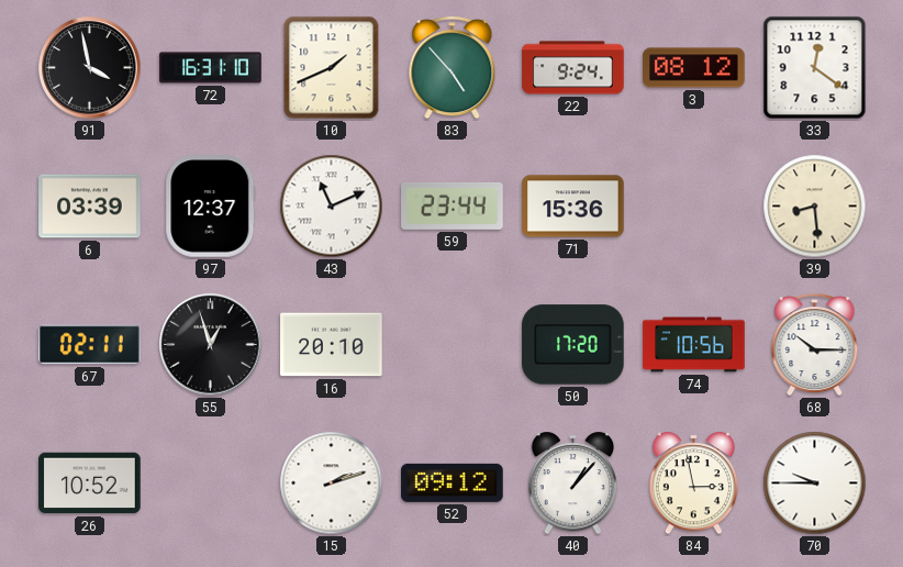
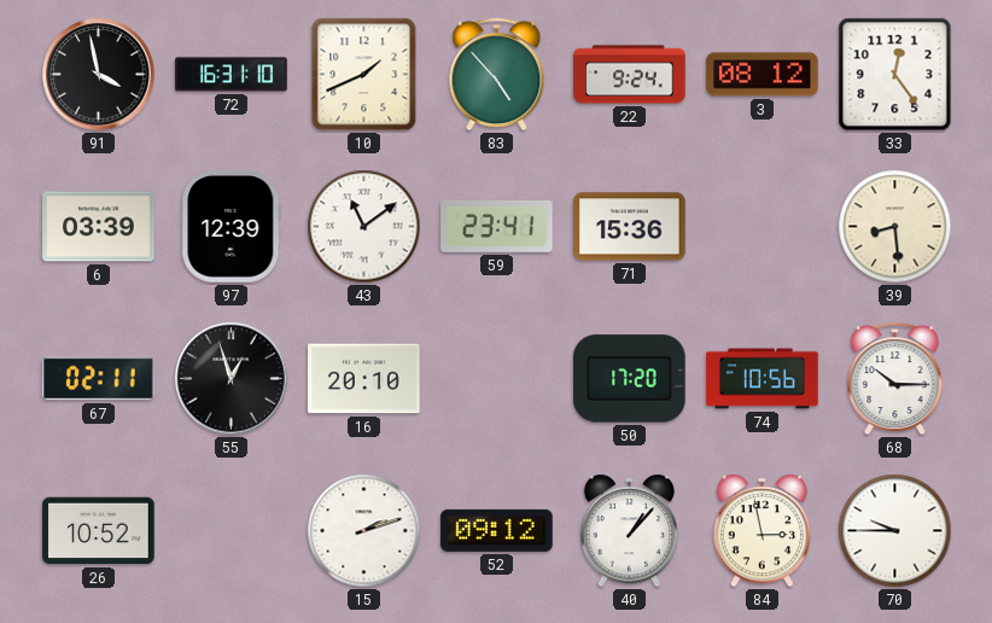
33: 12:21 -> 12:24 (895, 75)
97: 12:37 -> 12:39 (232, 227)
43: 11:11 -> 11:09 (364, 227)
59: 23:44 -> 23:41 (497, 227)
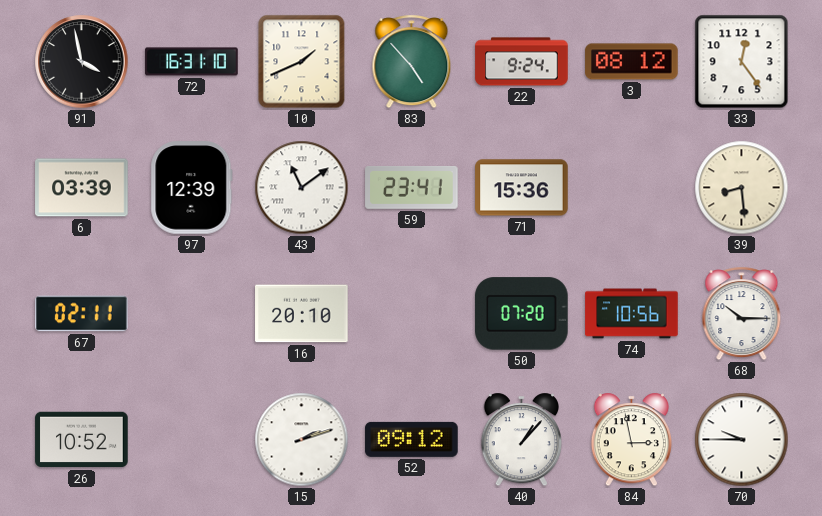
55: 12:57 -> none (232, 379)
50: 17:20 -> 07:20 (522, 314)
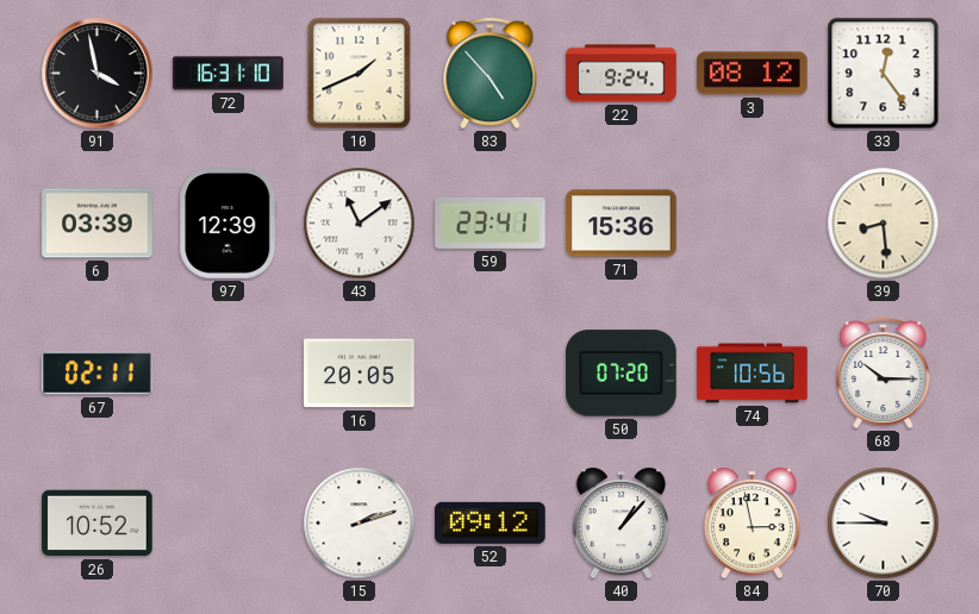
16: 20:10 -> 20:05 (360, 374)
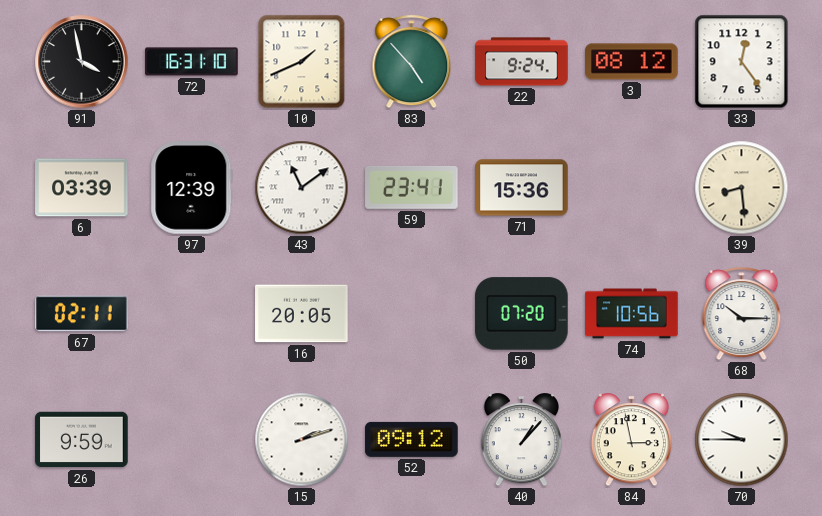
26: 10:52 -> 9:59 (82, 440)
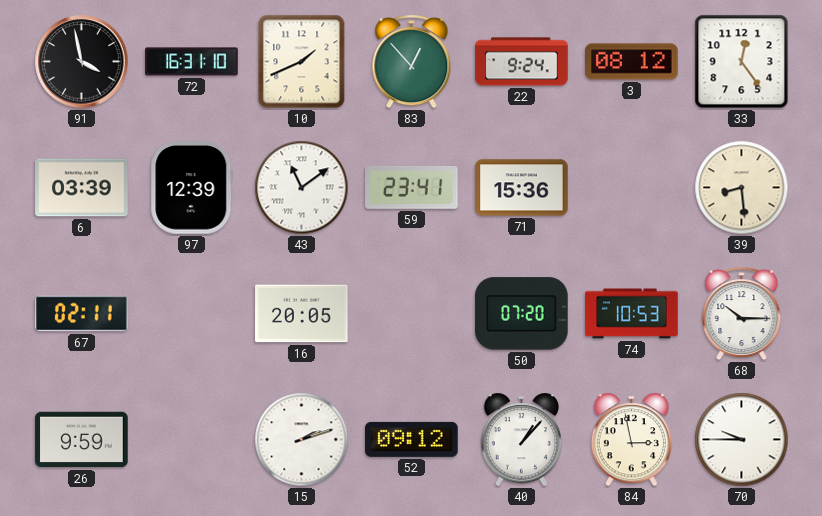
83: 4:53 -> 12:53 (412, 62)
74: 10:56 -> 10:53 (632, 314)
